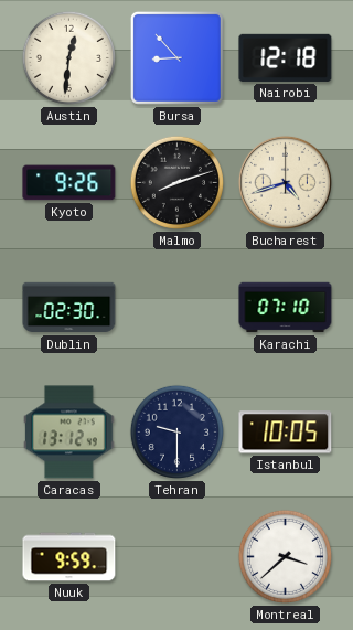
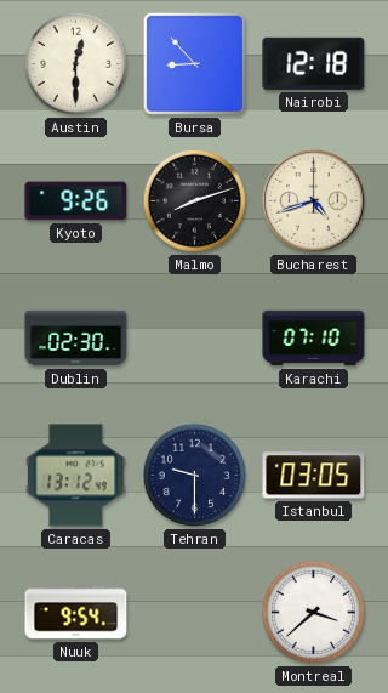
Austin: 12:31 -> 12:30 (75, 63)
Istanbul: 10:05 -> 03:05 (314, 476)
Nuuk: 9:59 -> 9:54 (76, 613)
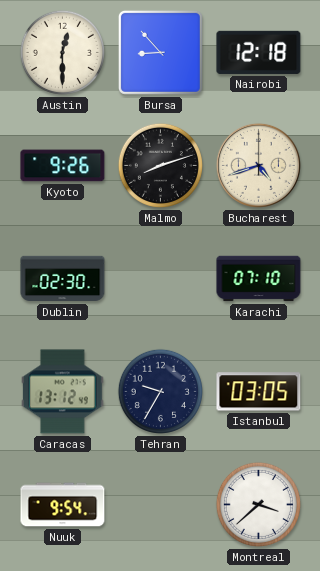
Tehran: 9:30 -> 9:35 (160, 391)
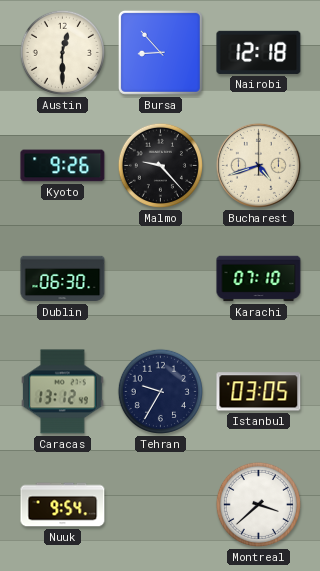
Malmo: 8:12 -> 9:23 (160, 165)
Dublin: 02:30 -> 06:30 (63, 279)
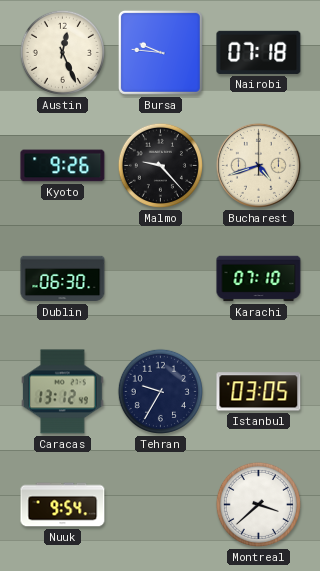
Austin: 12:30 -> 12:26 (62, 52)
Bursa: 8:53 -> 9:46 (160, 52)
Nairobi: 12:18 -> 07:18 (259, 52)
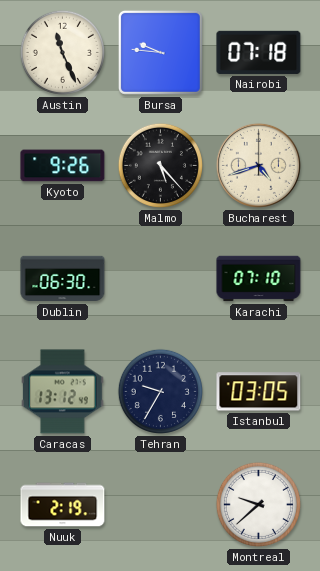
Austin: 12:26 -> 11:26 (62, 52)
Malmo: 9:23 -> 5:23 (160, 165)
Nuuk: 9:54 -> 2:19 (63, 505)
Montreal: 3:38 -> 9:38 (258, 504)
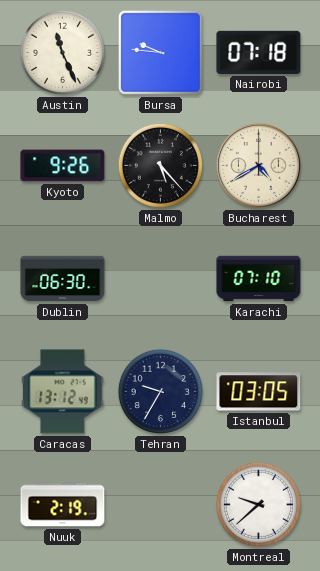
Bucharest: 4:42 -> 4:40 (258, 165)
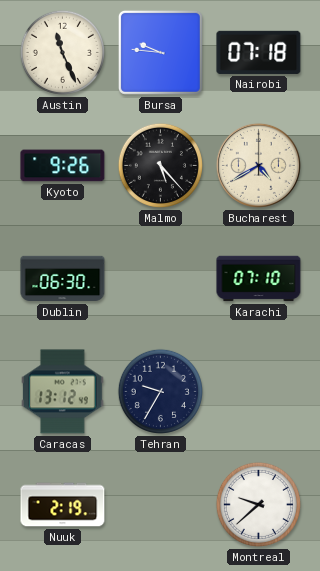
Istanbul: 03:05 -> none (259, 392)
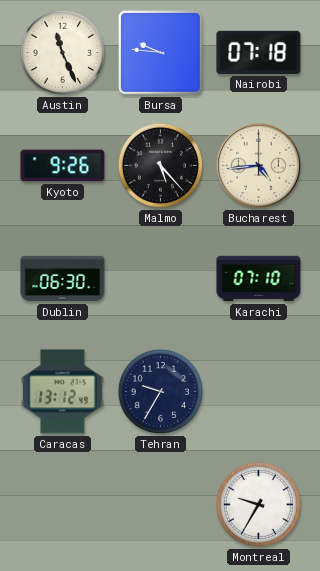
Bucharest: 4:40 -> 4:44 (258, 165)
Nuuk: 2:19 -> none (63, 505)
Montreal: 9:38 -> 9:35 (258, 504)
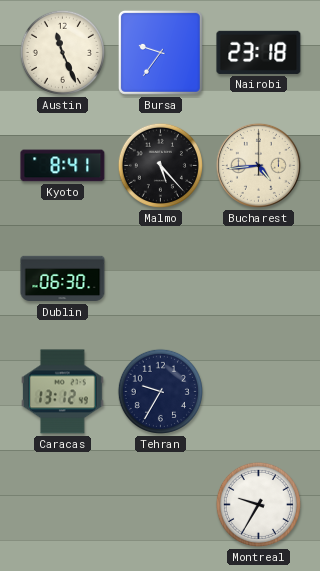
Bursa: 9:46 -> 9:36 (160, 52)
Nairobi: 07:18 -> 23:18 (259, 52)
Kyoto: 9:26 -> 8:41 (63, 166)
Karachi: 07:10 -> none (259, 279)
